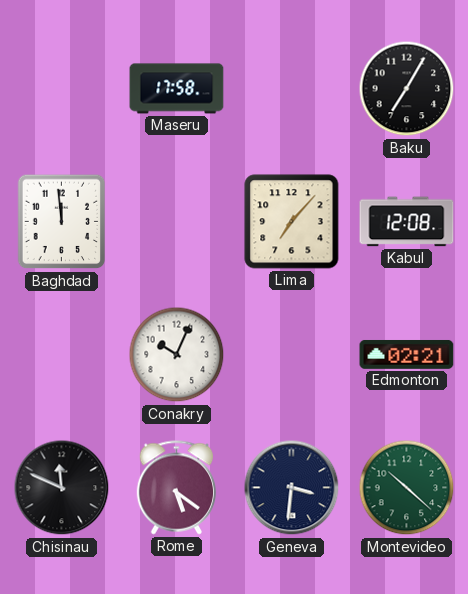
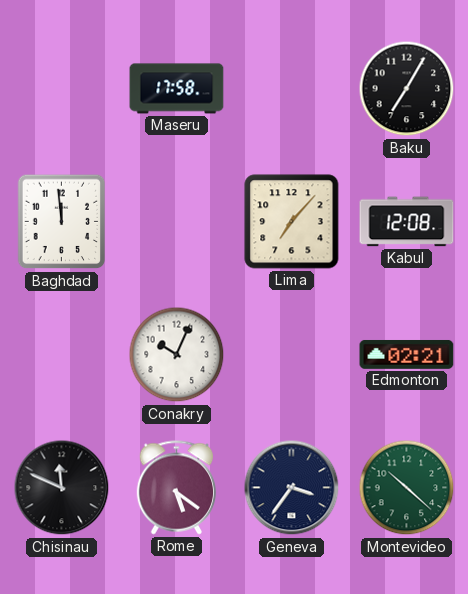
Geneva: 3:31 -> 3:36 (292, 488)
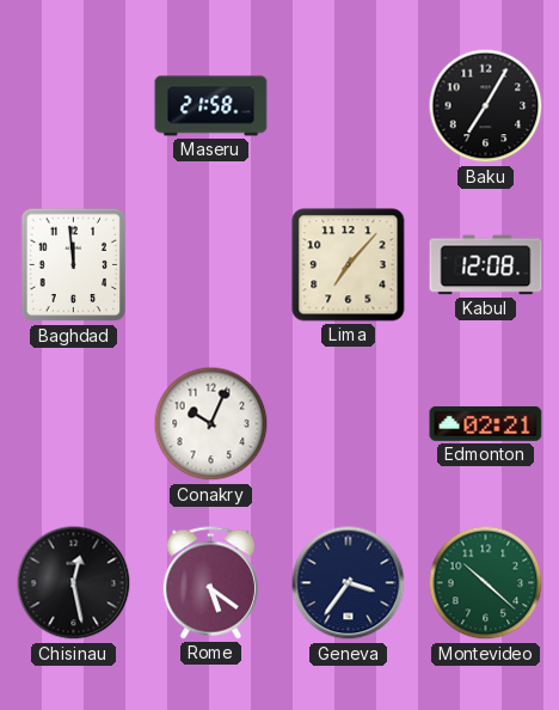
Maseru: 17:58 -> 21:58 (211, 106)
Chisinau: 11:49 -> 12:28 (74, 583)
